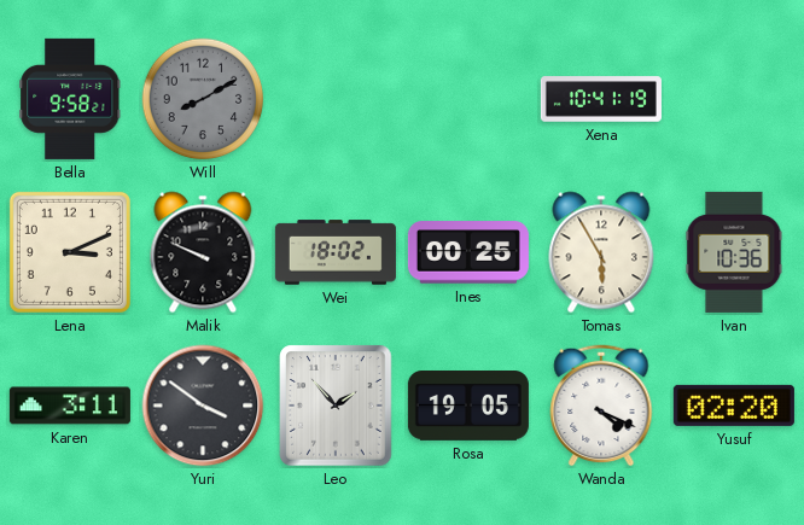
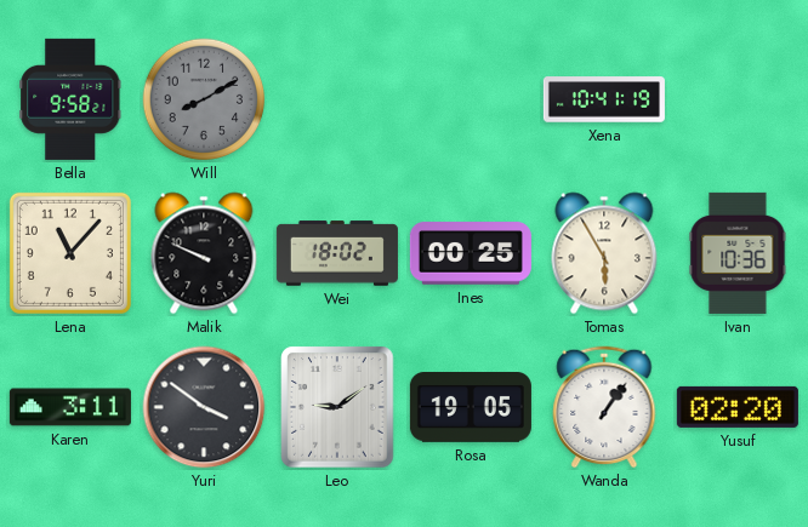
Lena: 3:11 -> 11:07 (70, 253)
Leo: 1:53 -> 9:09 (337, 407)
Wanda: 4:19 -> 1:06 (604, 407)
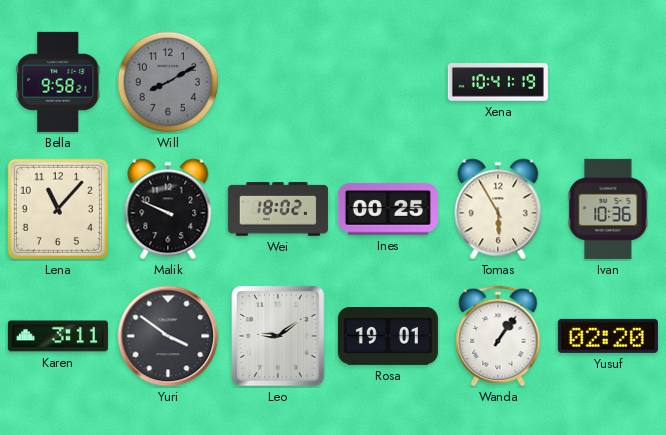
Rosa: 19:05 -> 19:01 (388, 337)
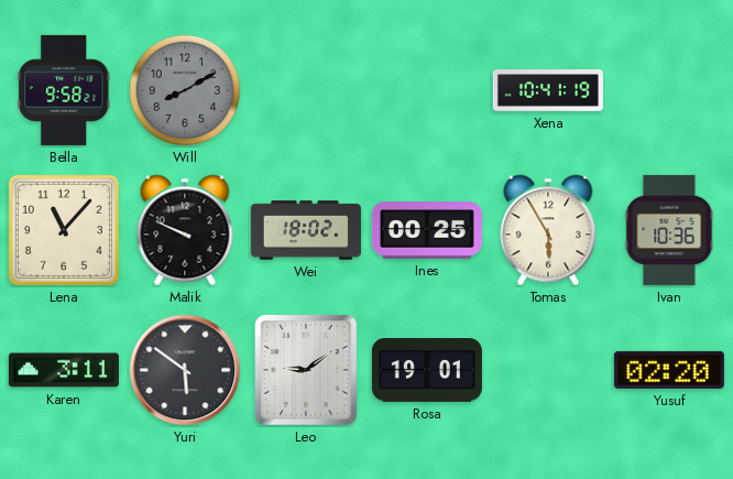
Yuri: 3:51 -> 5:51 (185, 370)
Wanda: 1:06 -> none (498, 336)
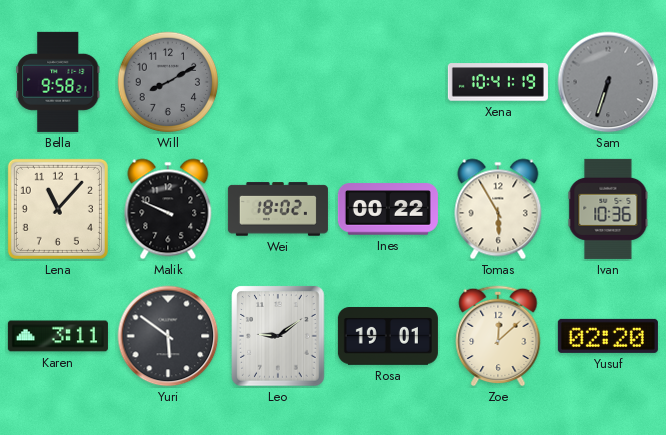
Sam: none -> 6:33 (608, 82)
Ines: 00:25 -> 00:22 (388, 209)
Zoe: none -> 12:08 (498, 336)
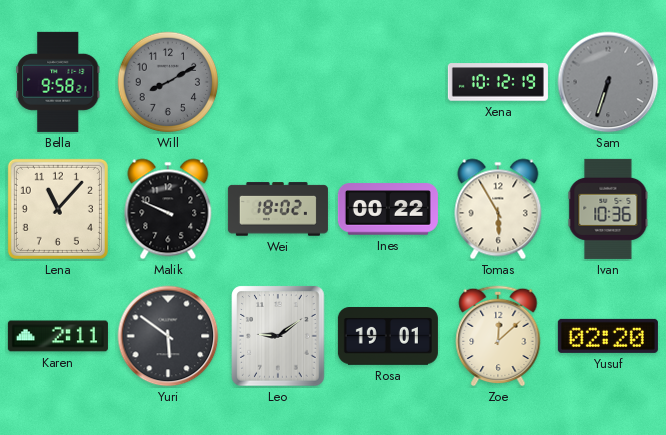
Xena: 10:41 -> 10:12 (498, 82)
Karen: 3:11 -> 2:11 (58, 336)
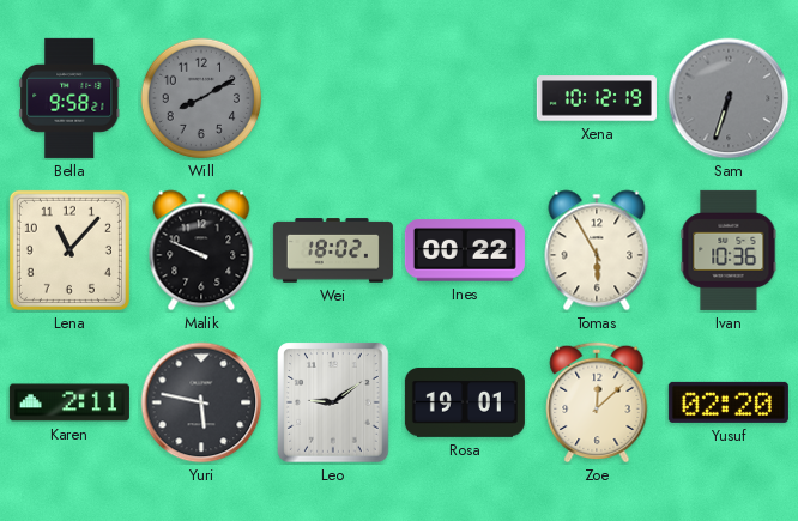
Yuri: 5:51 -> 5:47 (201, 402)
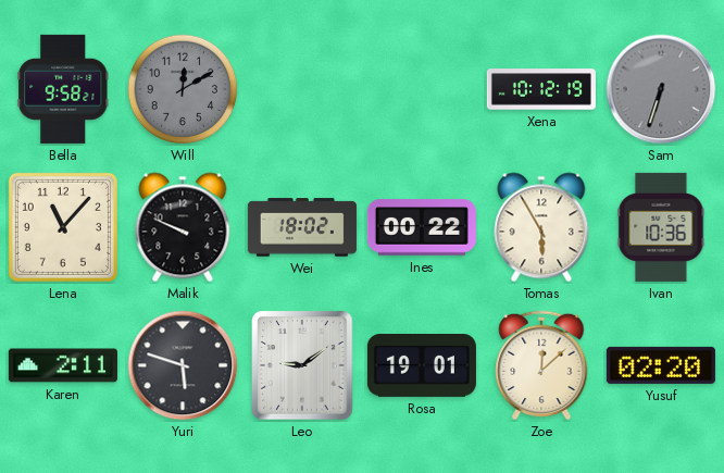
Will: 8:10 -> 12:10 (183, 89)
Yuri: 5:47 -> 5:48 (183, 365)
